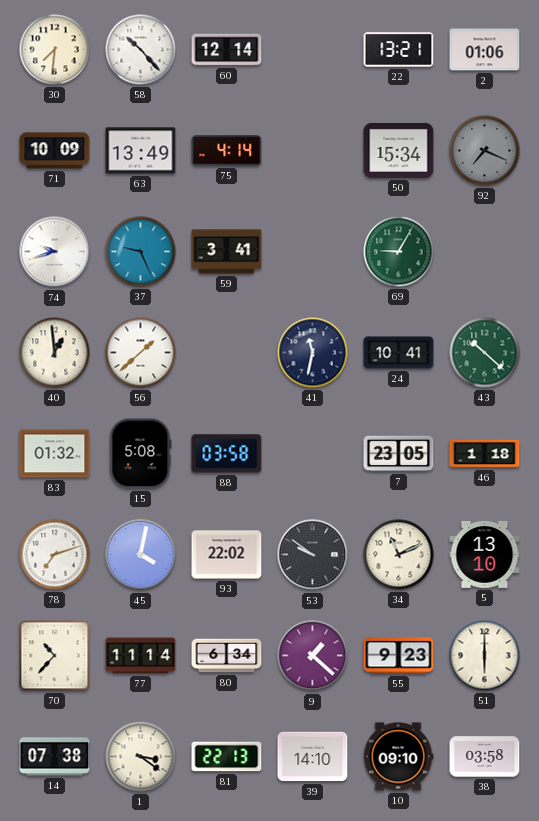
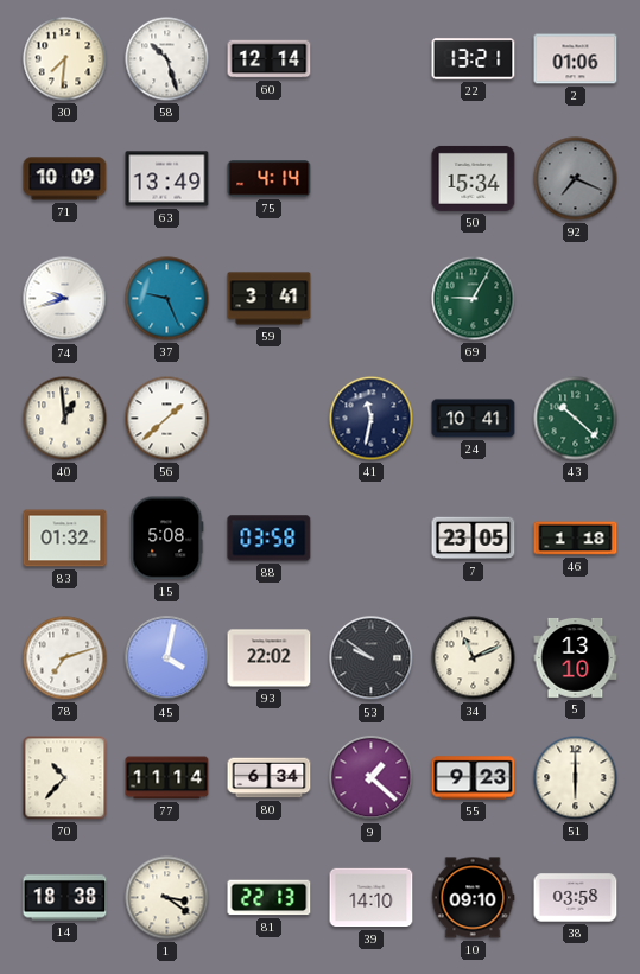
58: 10:23 -> 10:27 (167, 59)
14: 07:38 -> 18:38 (65, 898)
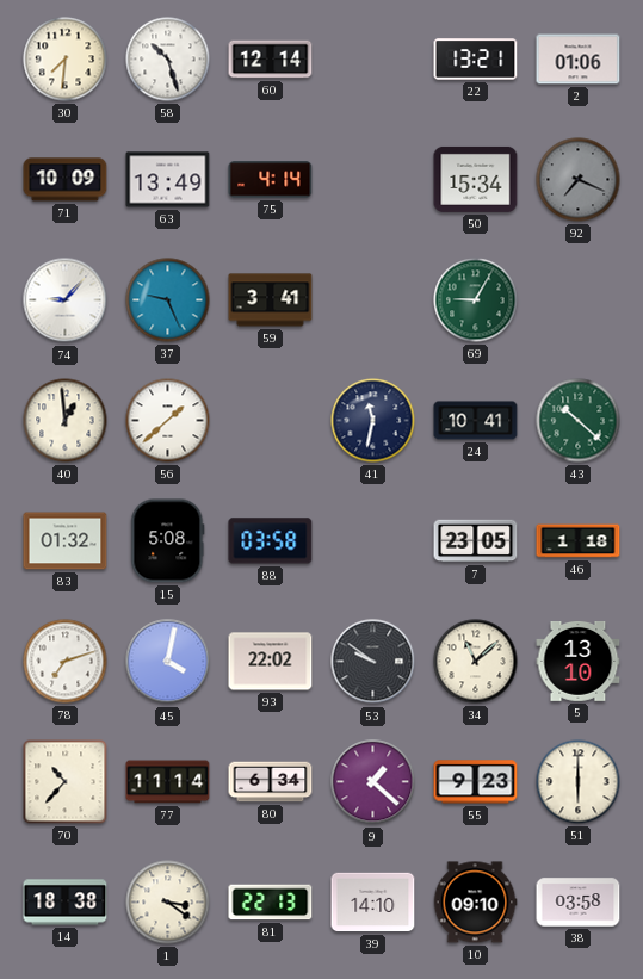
74: 9:42 -> 9:07 (66, 300)
34: 11:11 -> 11:08 (476, 662)
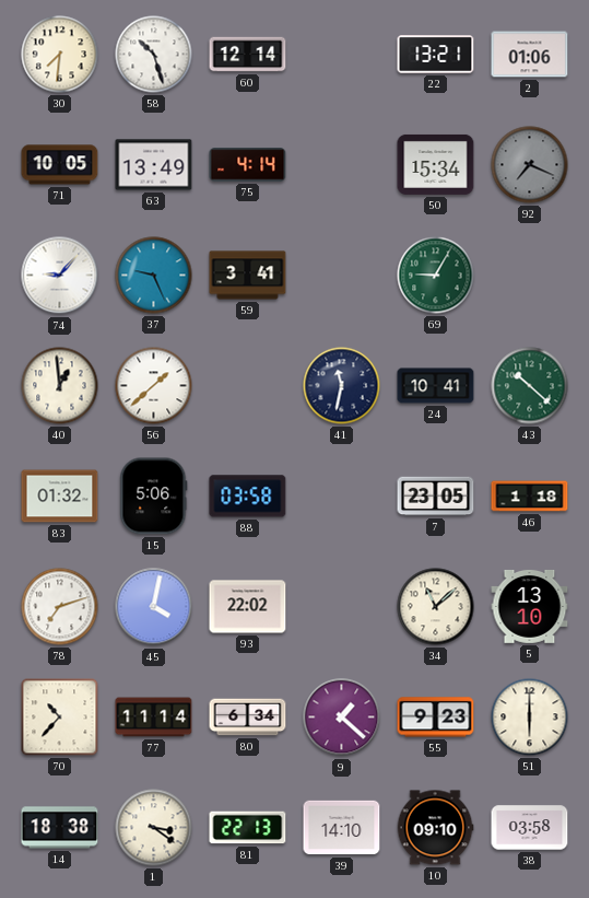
71: 10:09 -> 10:05 (60, 165)
15: 5:08 -> 5:06 (154, 497)
53: 9:51 -> none (373, 662)
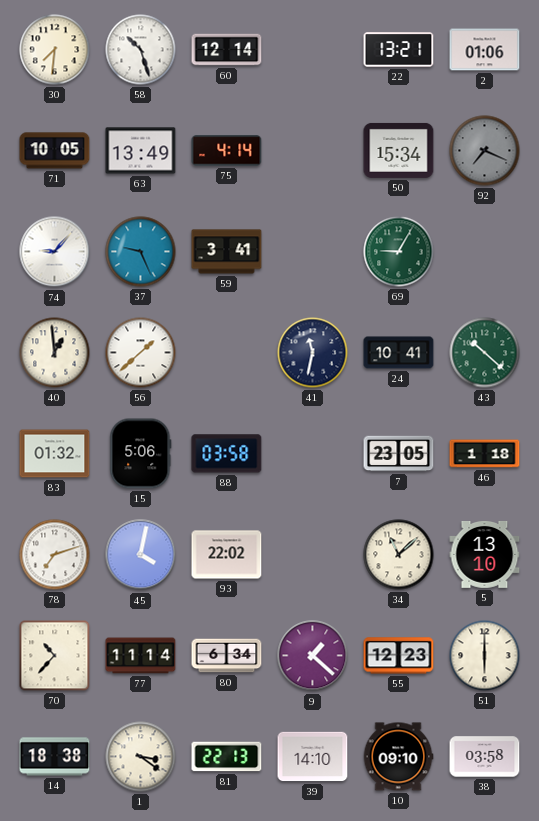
55: 9:23 -> 12:23 (399, 656)
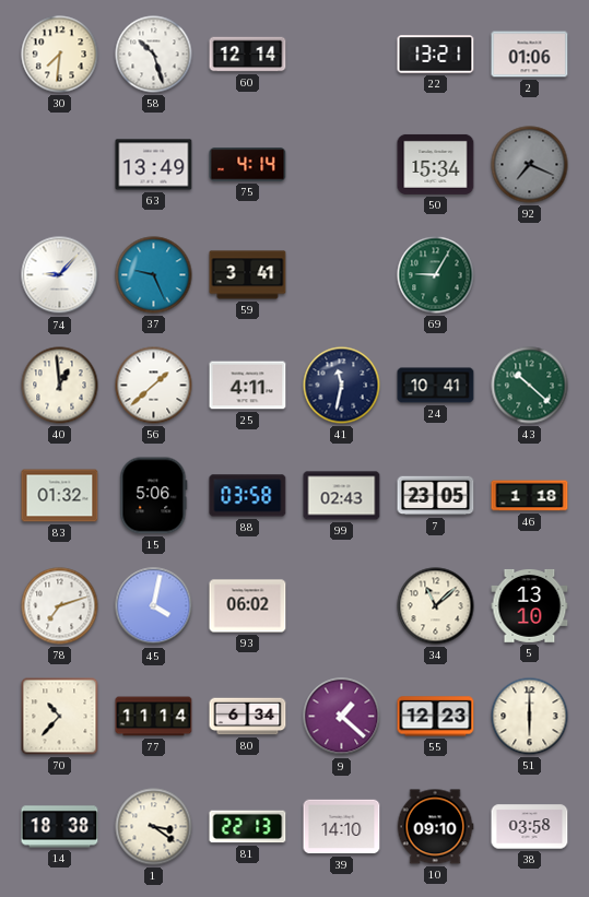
71: 10:05 -> none (55, 151)
25: none -> 4:11 (248, 386)
99: none -> 02:43 (342, 496)
93: 22:02 -> 06:02 (248, 606)
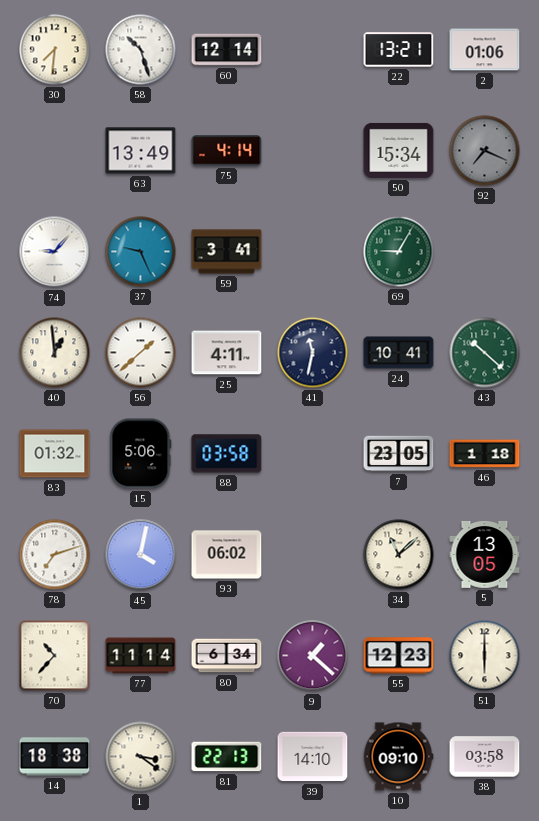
99: 02:43 -> none (342, 496)
5: 13:10 -> 13:05 (485, 554)
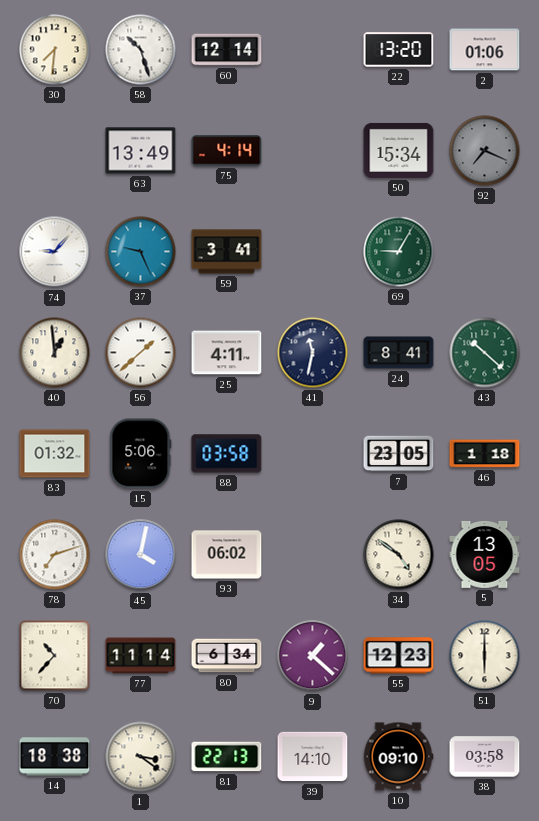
22: 13:21 -> 13:20 (399, 50)
24: 10:41 -> 8:41 (399, 353)
34: 11:08 -> 4:51 (399, 555)
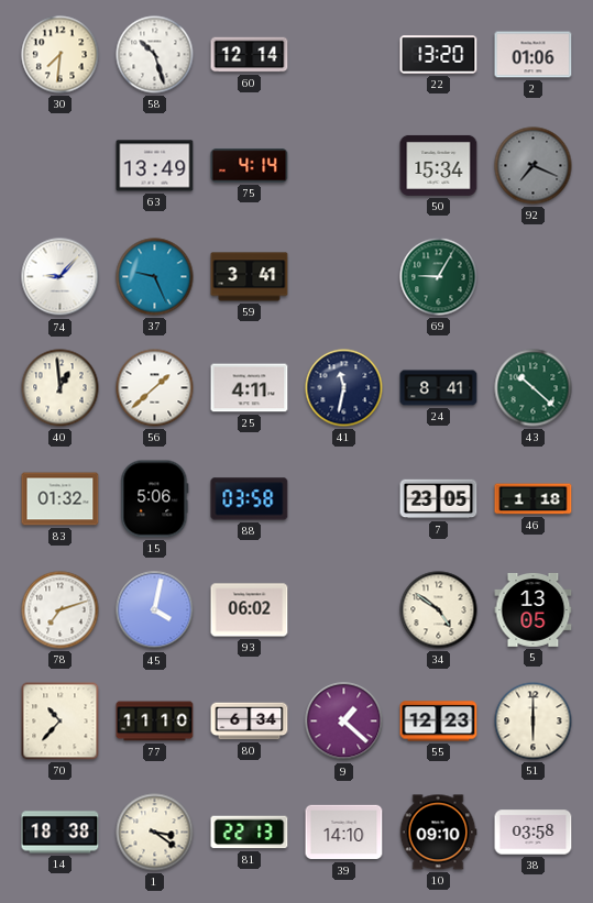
77: 11:14 -> 11:10 (155, 722)
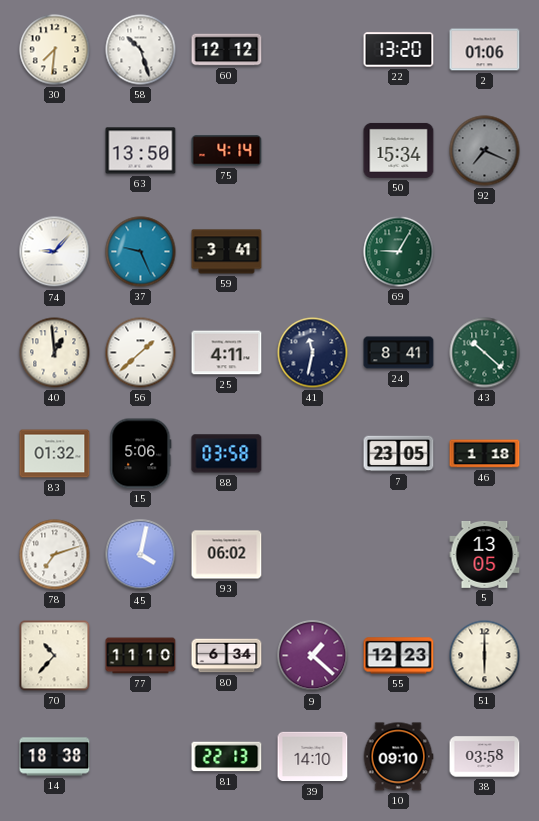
60: 12:14 -> 12:12 (227, 50)
63: 13:49 -> 13:50 (141, 151)
34: 4:51 -> none (439, 610)
1: 3:21 -> none (155, 833)
